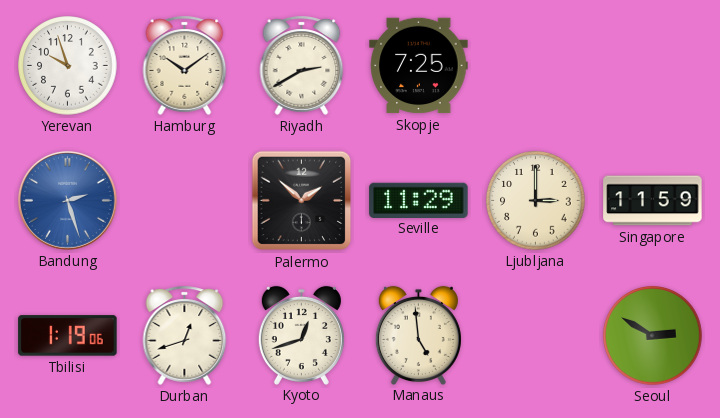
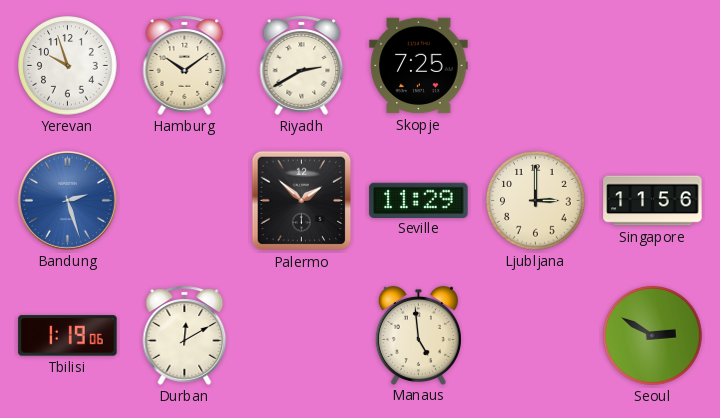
Singapore: 11:59 -> 11:56 (653, 201)
Durban: 12:42 -> 12:10 (185, 335)
Kyoto: 12:42 -> none (301, 335)
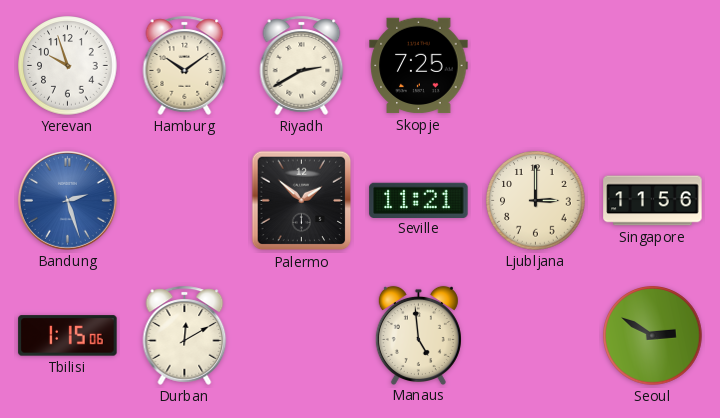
Seville: 11:29 -> 11:21 (419, 200)
Tbilisi: 1:19 -> 1:15 (68, 336)
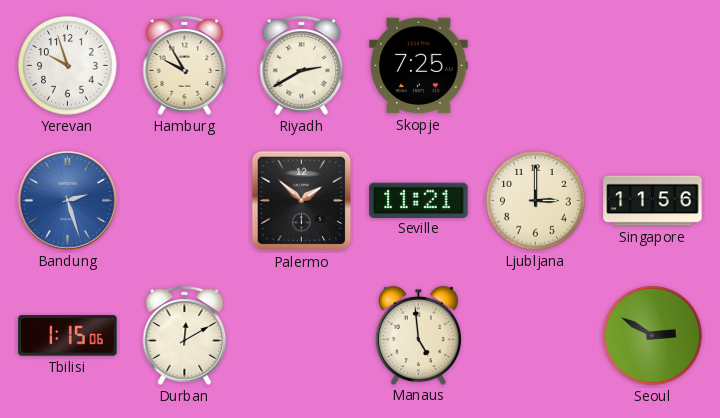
Hamburg: 10:09 -> 9:55 (185, 65)
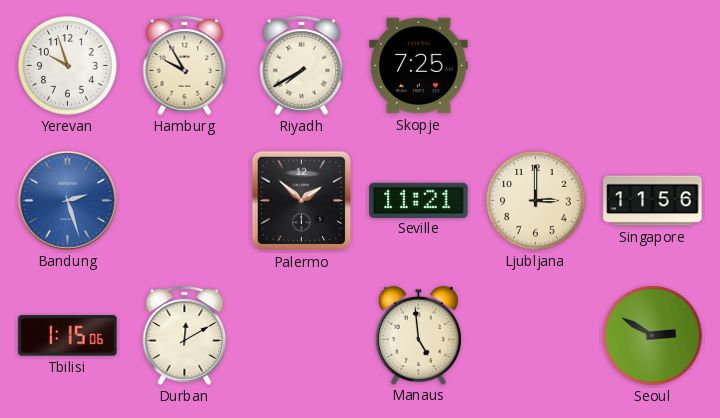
Riyadh: 2:40 -> 7:40 (302, 65)
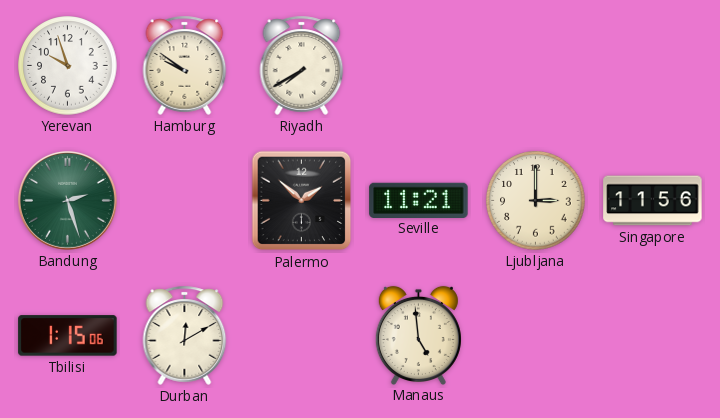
Hamburg: 9:55 -> 9:51 (185, 65)
Skopje: 7:25 -> none (419, 66)
Bandung dial: blue -> green (67, 200)
Seoul: 2:50 -> none (653, 336)
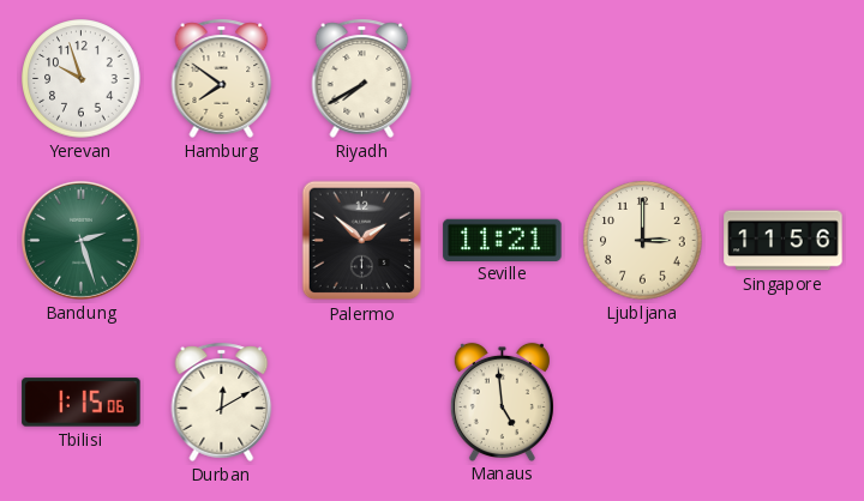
Hamburg: 9:51 -> 7:51 (222, 78)
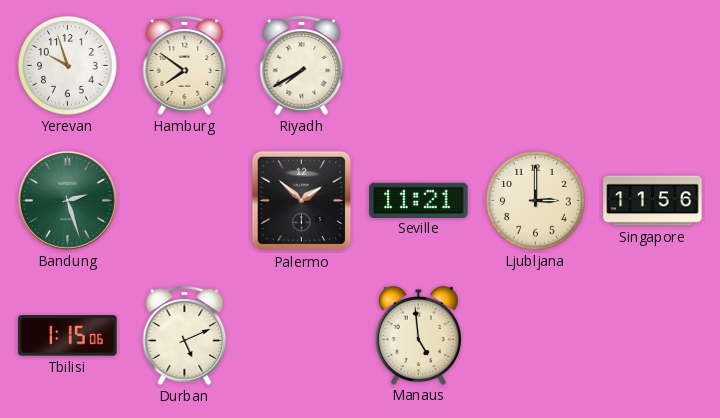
Durban: 12:10 -> 5:11 (185, 335)
